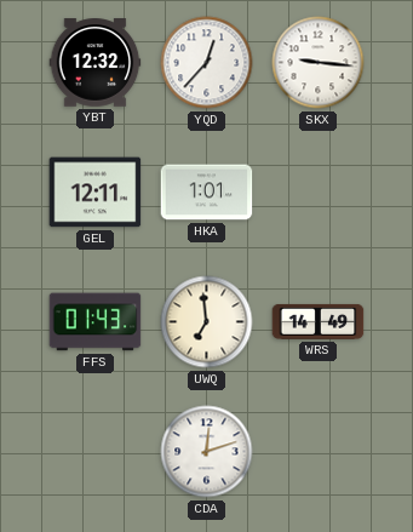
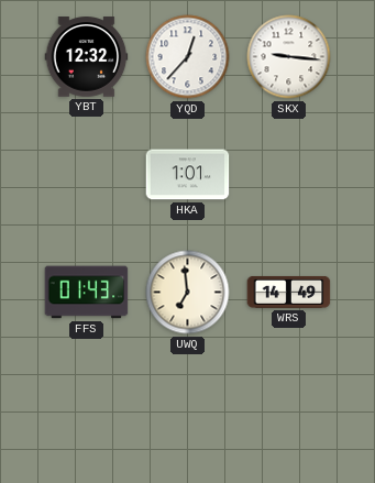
GEL: 12:11 -> none (96, 193)
CDA: 12:12 -> none (207, 452)
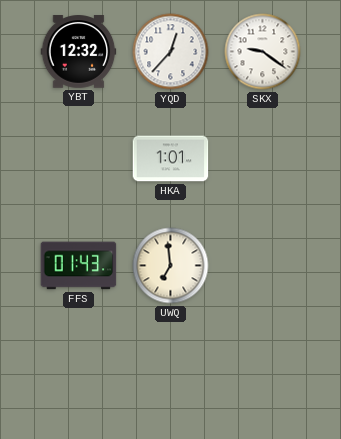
SKX: 9:16 -> 9:21 (263, 52)
WRS: 14:49 -> none (289, 292)
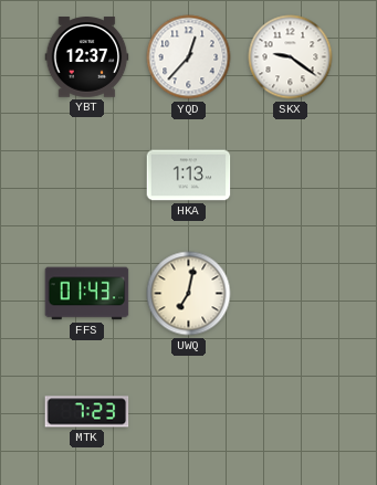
YBT: 12:32 -> 12:37 (87, 57)
HKA: 1:01 -> 1:13 (189, 176)
UWQ: 6:59 -> 7:02 (189, 294)
MTK: none -> 7:23 (87, 412)
